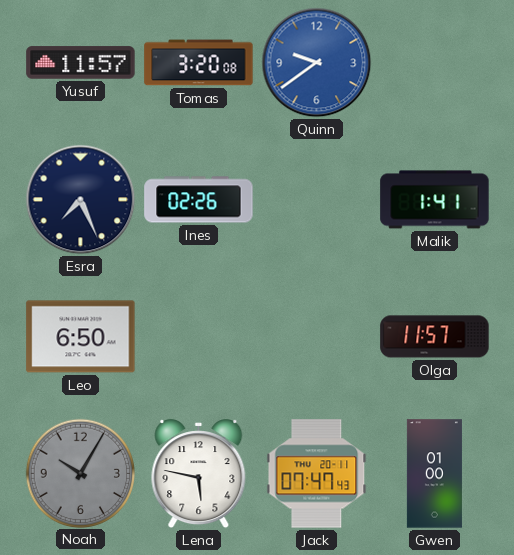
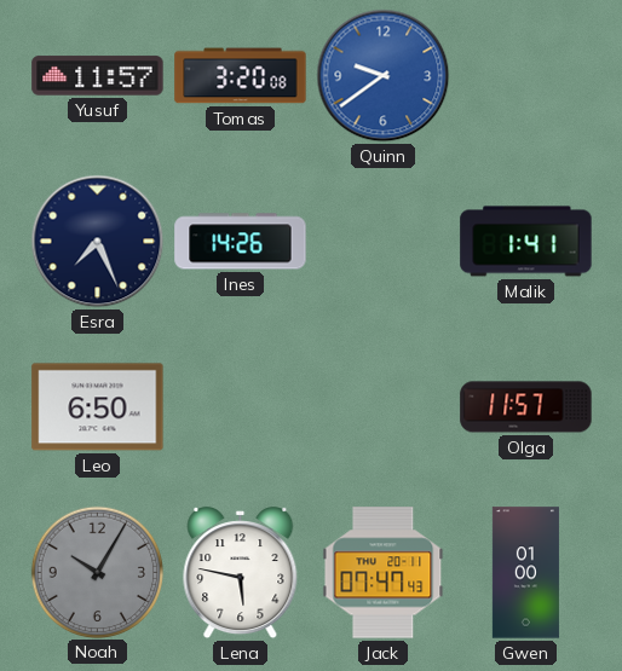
Ines: 02:26 -> 14:26 (241, 242)
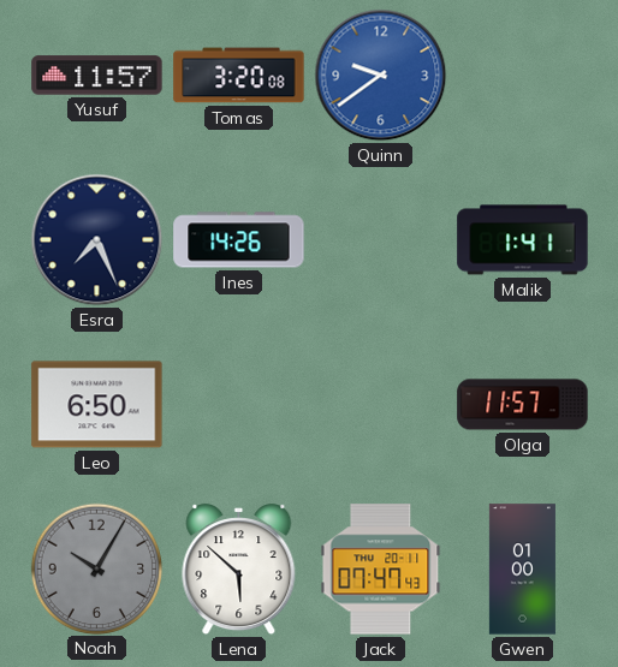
Lena: 5:47 -> 5:52 (239, 570)
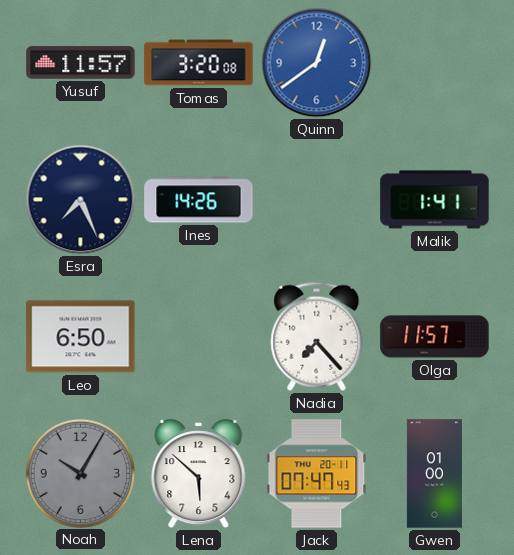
Quinn: 9:39 -> 12:39 (317, 63)
Nadia: none -> 7:23 (317, 336)
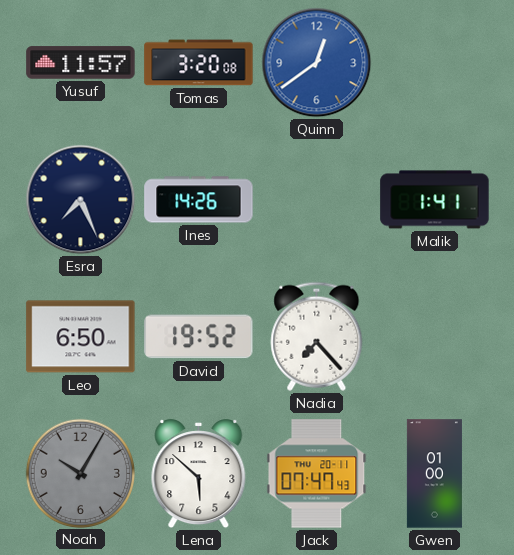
David: none -> 19:52 (199, 337)
Olga: 11:57 -> none (435, 337)
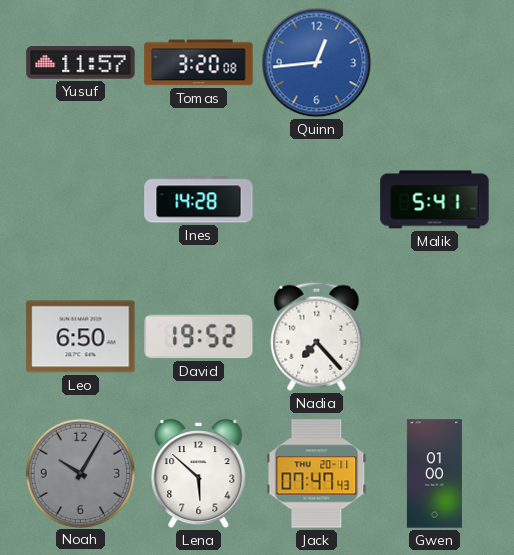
Quinn: 12:39 -> 12:44 (317, 63)
Esra: 7:26 -> none (81, 200)
Ines: 14:26 -> 14:28 (199, 200)
Malik: 1:41 -> 5:41 (435, 200)
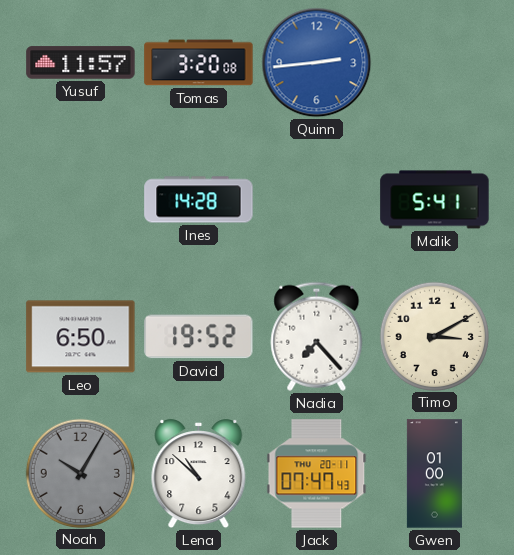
Quinn: 12:44 -> 2:44 (317, 63)
Timo: none -> 3:10 (434, 336)
Lena: 5:52 -> 10:52 (199, 474)
